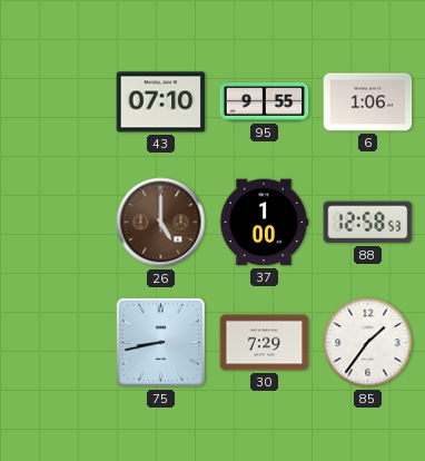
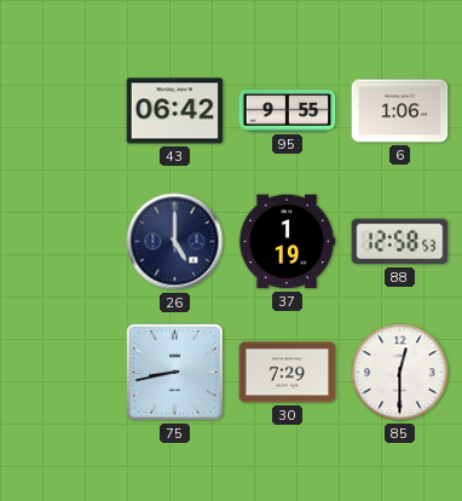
43: 07:10 -> 06:42 (175, 111)
26 dial: brown -> navy (175, 242)
37: 1:00 -> 1:19 (287, 242)
85: 1:36 -> 12:30 (400, 373)
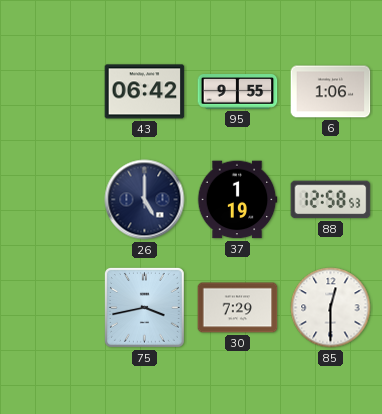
75: 8:43 -> 3:43 (144, 307)
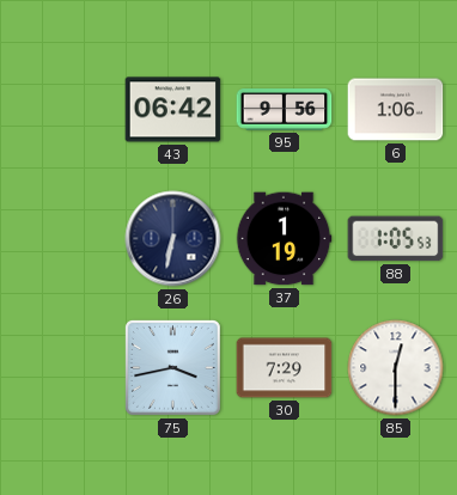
95: 9:55 -> 9:56 (285, 110)
26: 5:00 -> 6:32 (173, 239)
88: 12:58 -> 1:05 (396, 239)
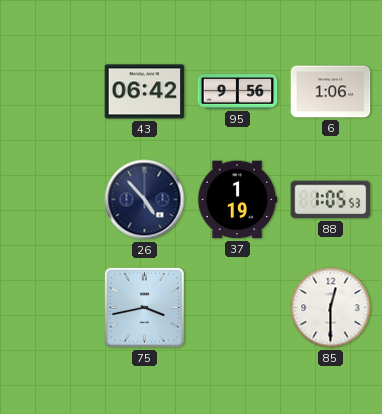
26: 6:32 -> 4:53 (145, 200)
30: 7:29 -> none (285, 368)
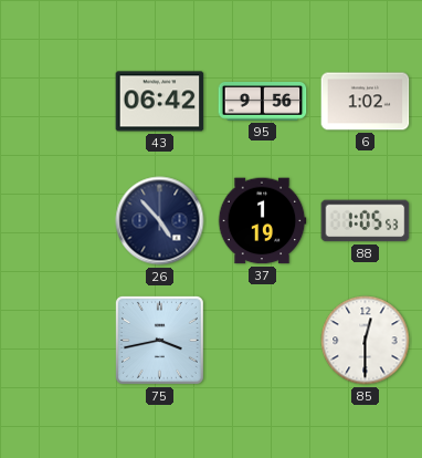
6: 1:06 -> 1:02 (366, 102)
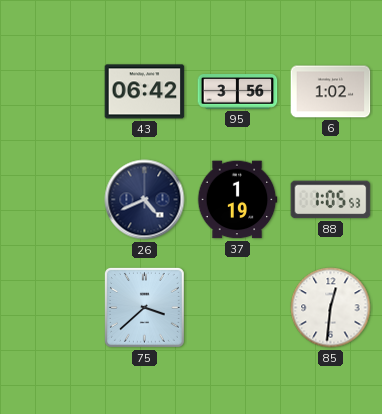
95: 9:56 -> 3:56 (238, 92)
26: 4:53 -> 4:41 (145, 200)
75: 3:43 -> 3:38 (144, 307)
85: 12:30 -> 12:31 (331, 308)
